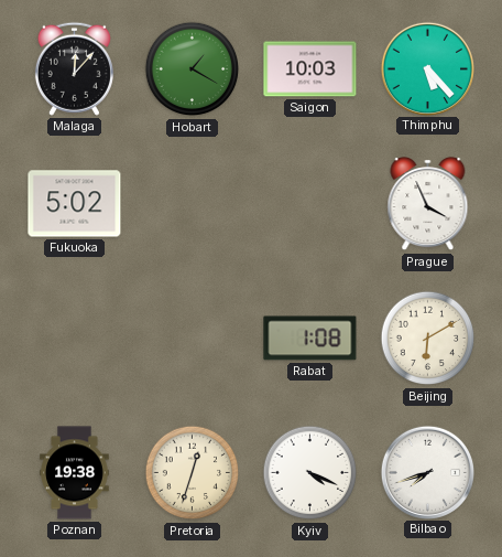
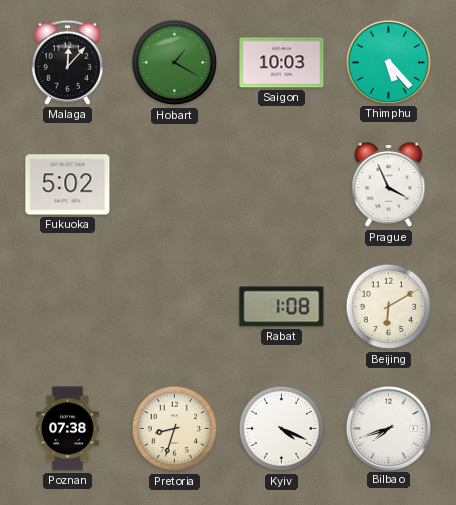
Poznan: 19:38 -> 07:38 (68, 429)
Pretoria: 12:33 -> 8:33 (175, 429)
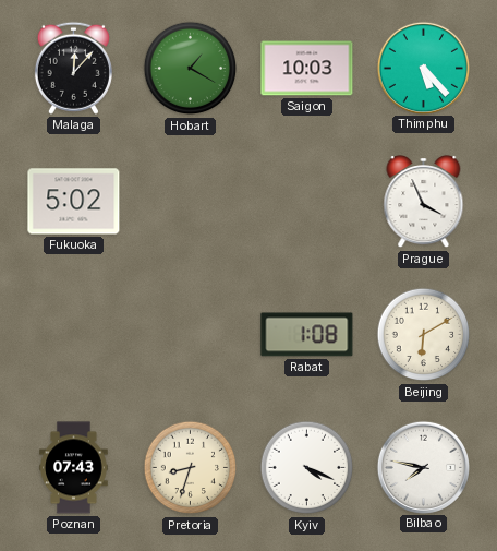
Poznan: 07:38 -> 07:43 (74, 468)
Bilbao: 7:42 -> 7:47 (423, 467)
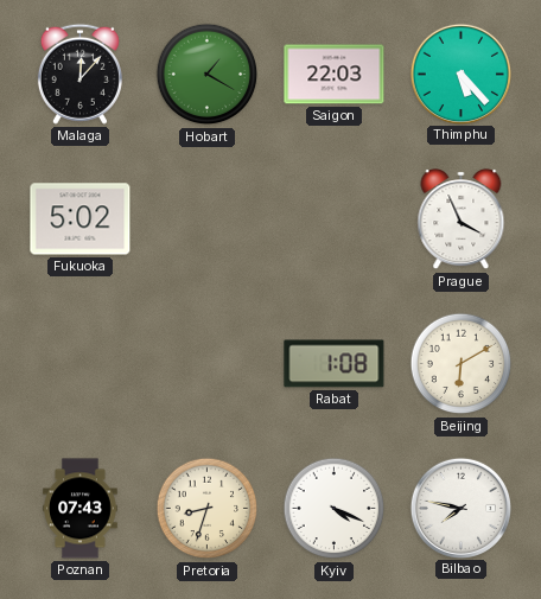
Saigon: 10:03 -> 22:03 (335, 75)
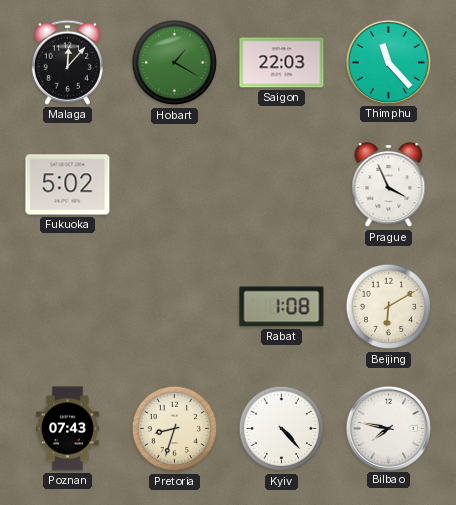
Thimphu: 5:23 -> 11:23 (388, 62)
Kyiv: 4:19 -> 4:23 (282, 429)
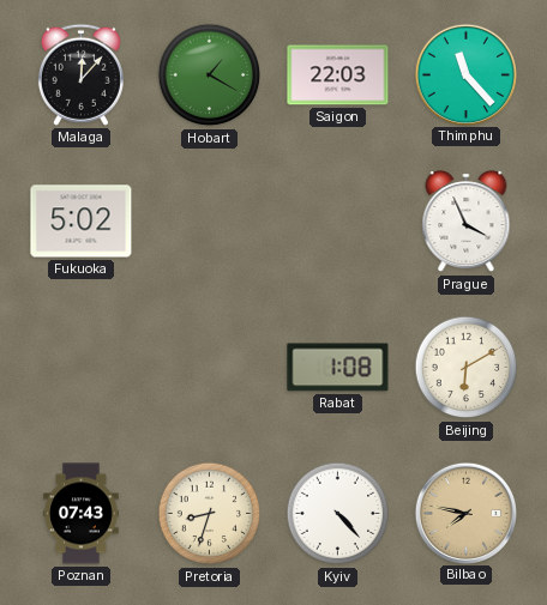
Bilbao dial: white -> champagne (465, 513)
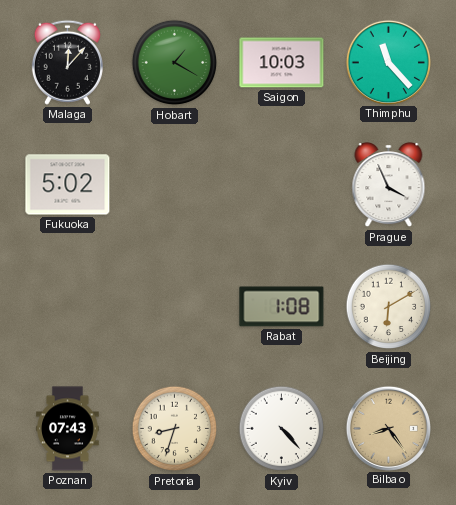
Saigon: 22:03 -> 10:03 (282, 63)
Bilbao: 7:47 -> 8:24 (388, 428)
